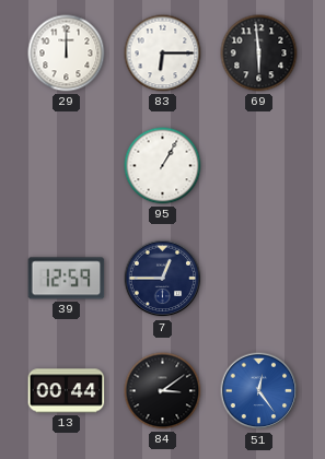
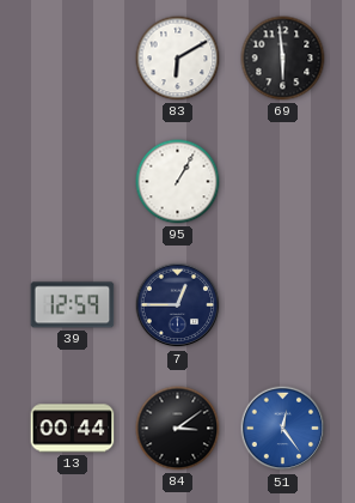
29: 12:00 -> none (67, 54)
83: 6:15 -> 6:10 (178, 59)
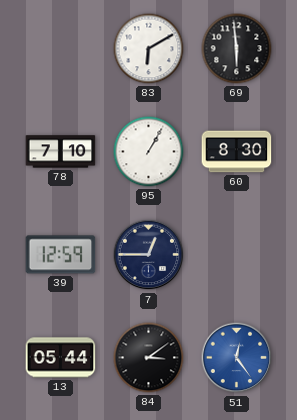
78: none -> 7:10 (61, 152)
60: none -> 8:30 (237, 152)
13: 00:44 -> 05:44 (61, 358)
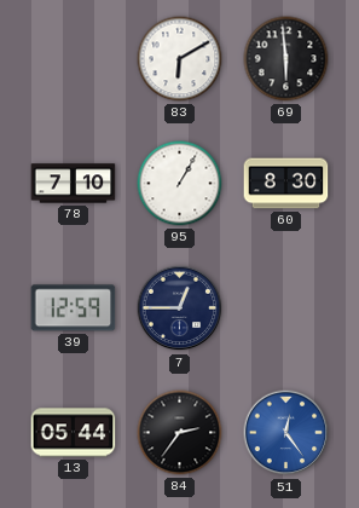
84: 3:09 -> 2:36 (180, 433)
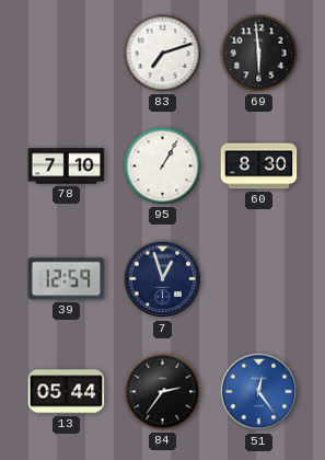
83: 6:10 -> 7:12 (163, 54)
7: 12:45 -> 12:57 (163, 279)
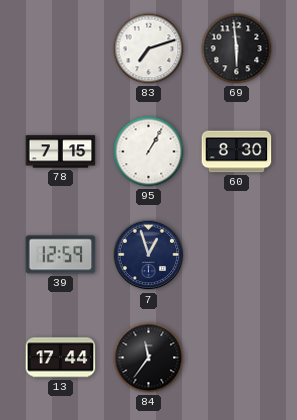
78: 7:10 -> 7:15 (61, 152)
13: 05:44 -> 17:44 (61, 358)
84: 2:36 -> 11:36 (149, 358)
51: 12:24 -> none (259, 392)
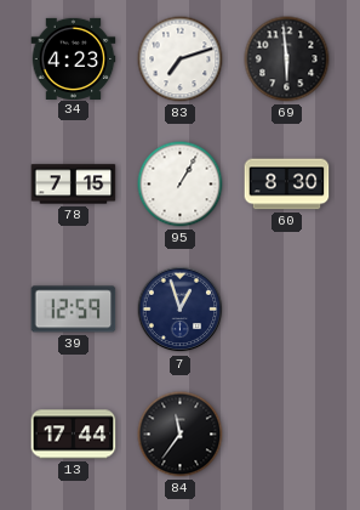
34: none -> 4:23 (74, 58)
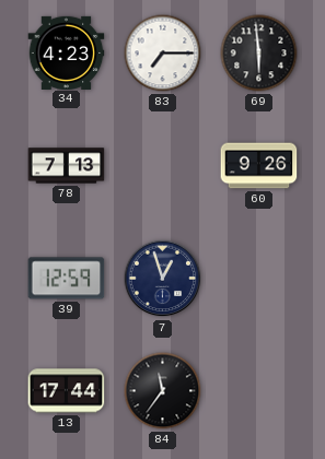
83: 7:12 -> 7:15 (163, 54)
78: 7:15 -> 7:13 (67, 166)
95: 1:05 -> none (181, 185)
60: 8:30 -> 9:26 (259, 166)
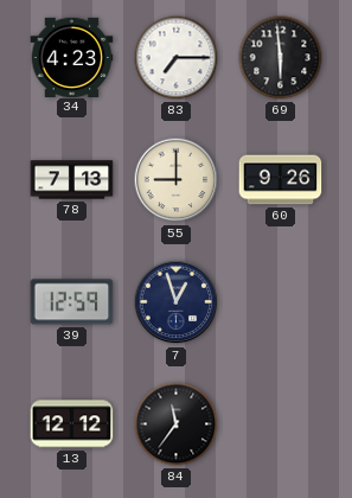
55: none -> 9:00 (177, 180)
13: 17:44 -> 12:12 (72, 424)
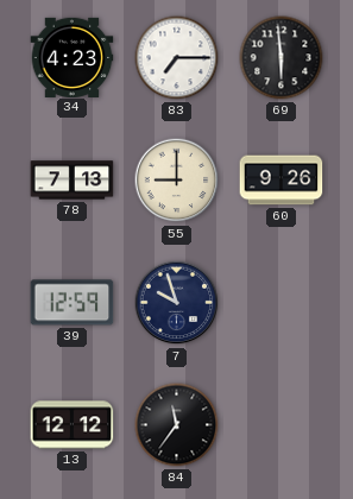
7: 12:57 -> 9:57 (177, 303)
